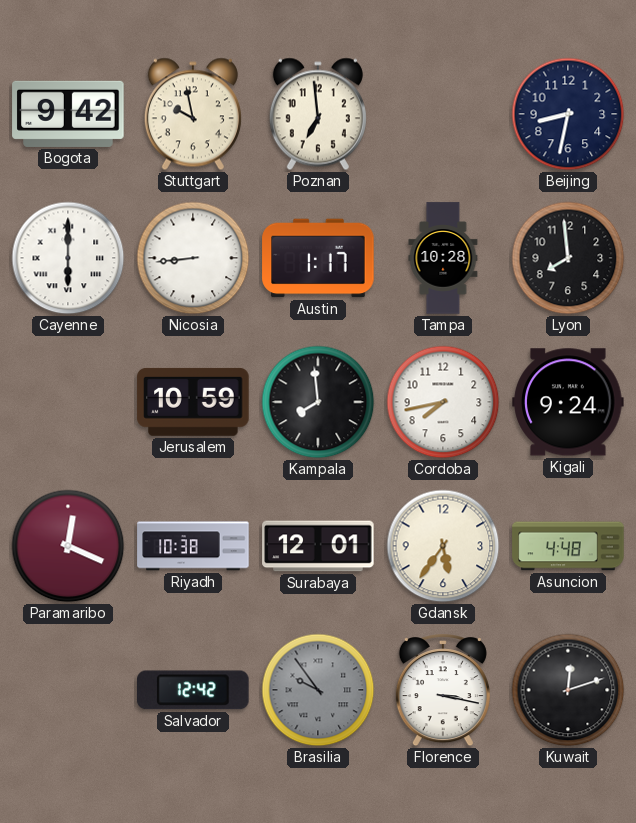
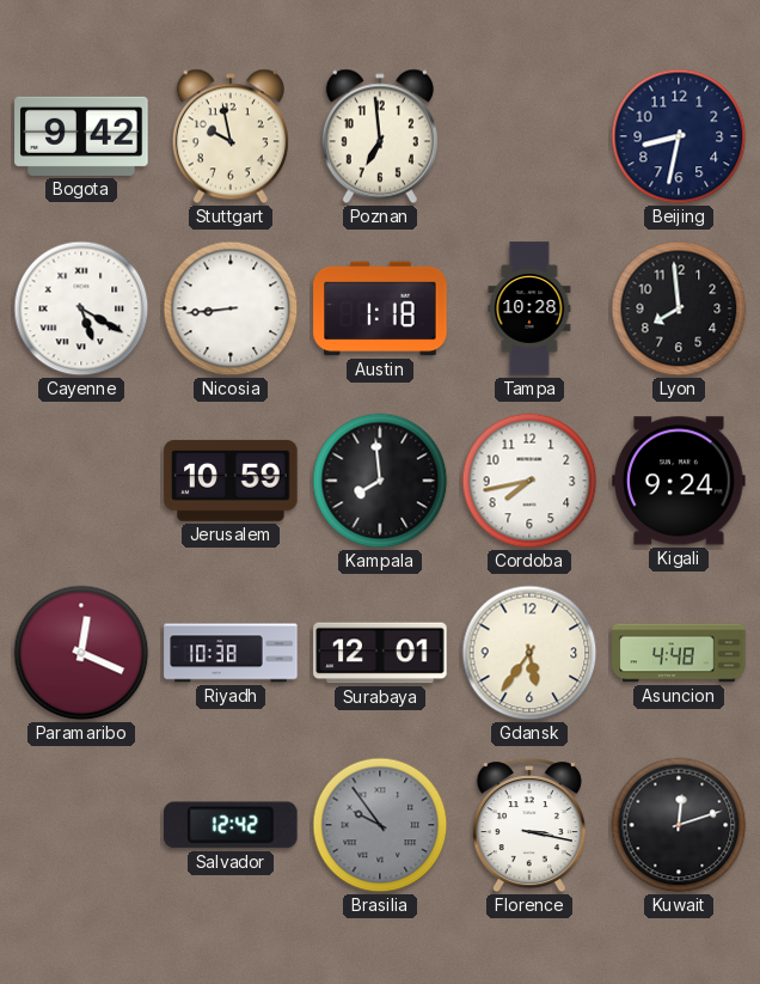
Cayenne: 6:00 -> 5:20 (81, 308)
Austin: 1:17 -> 1:18 (380, 308)
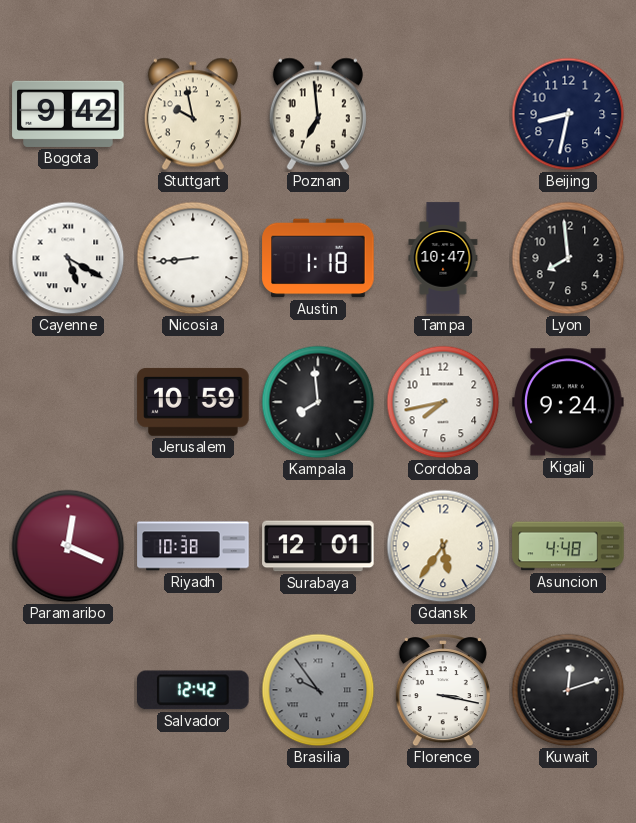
Tampa: 10:28 -> 10:47 (443, 258)
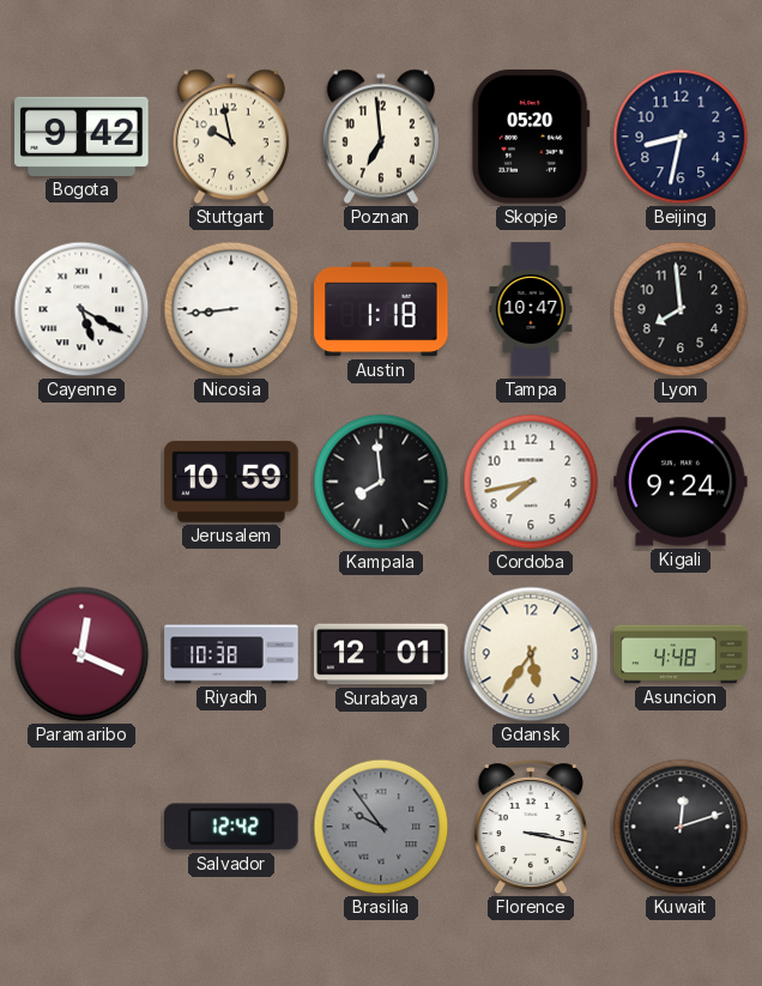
Skopje: none -> 05:20 (531, 137)
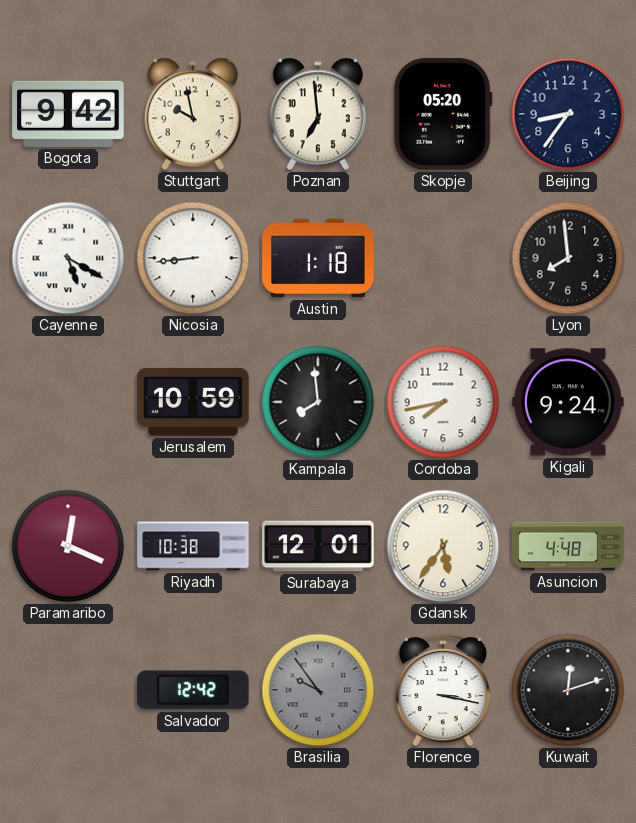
Beijing: 8:32 -> 8:36 (568, 114)
Tampa: 10:47 -> none (531, 309)
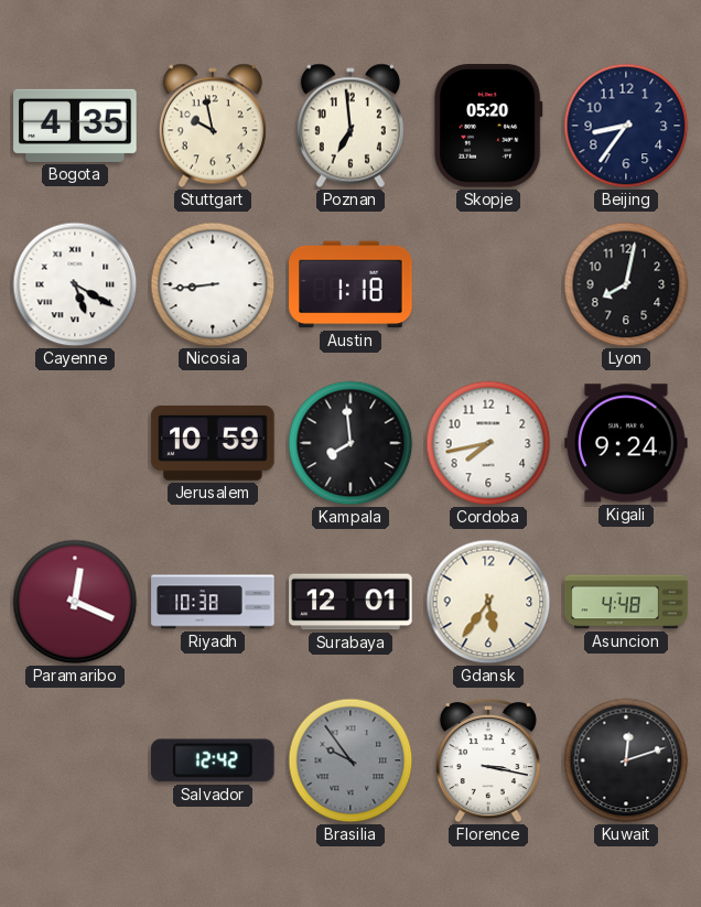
Bogota: 9:42 -> 4:35 (75, 126)
Lyon: 7:59 -> 8:02 (626, 284)
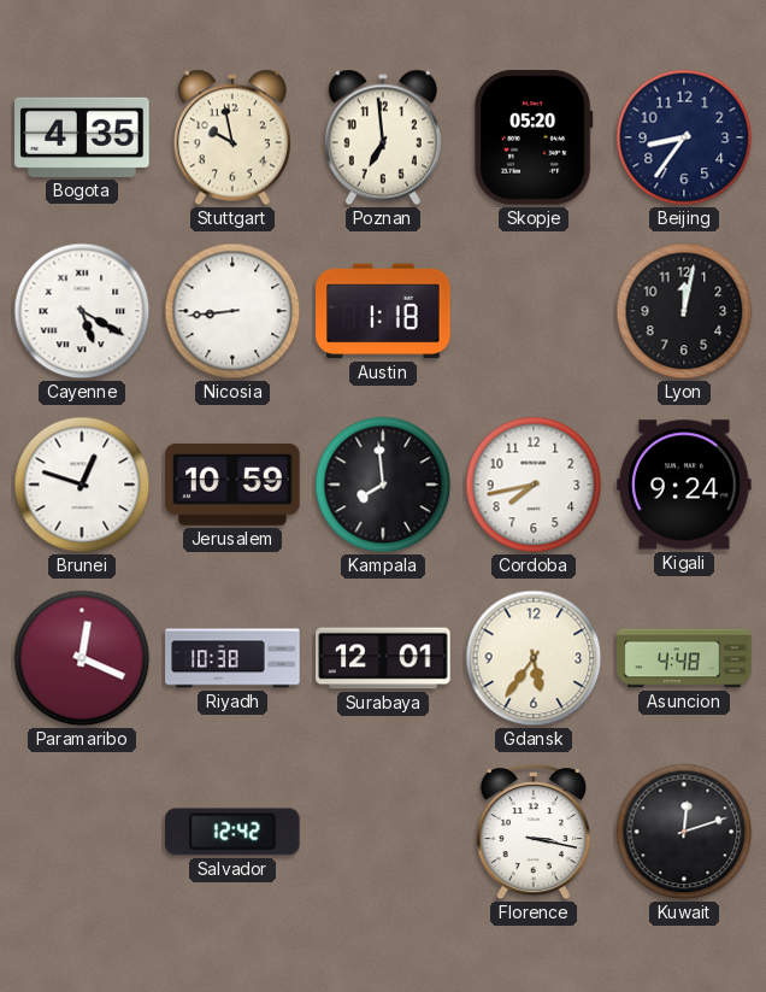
Lyon: 8:02 -> 12:02 (684, 311)
Brunei: none -> 12:48 (82, 485)
Brasilia: 9:54 -> none (350, 760)
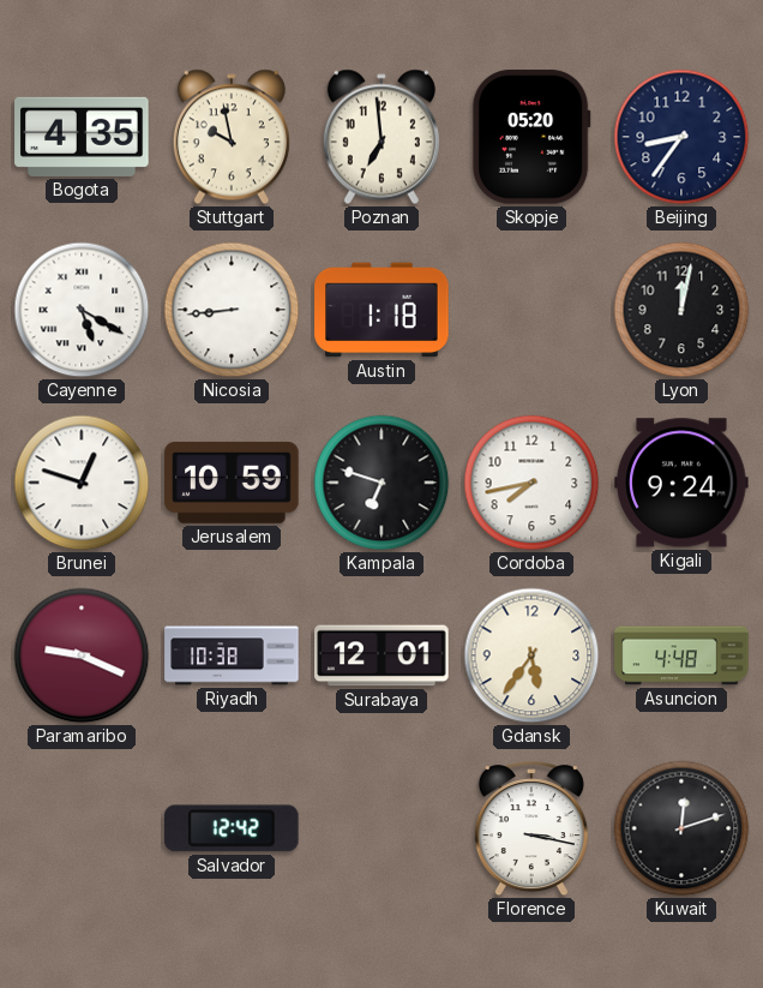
Kampala: 7:59 -> 6:48 (381, 483)
Paramaribo: 12:19 -> 9:19 (82, 655)
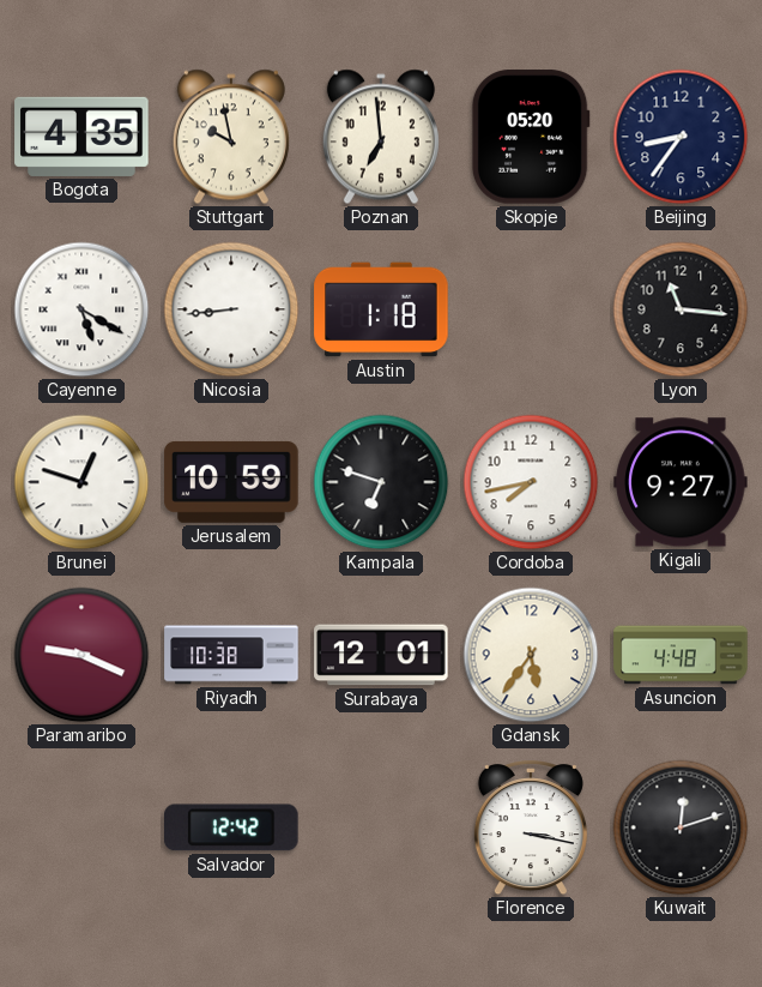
Lyon: 12:02 -> 11:16 (681, 309)
Kigali: 9:24 -> 9:27 (681, 482)
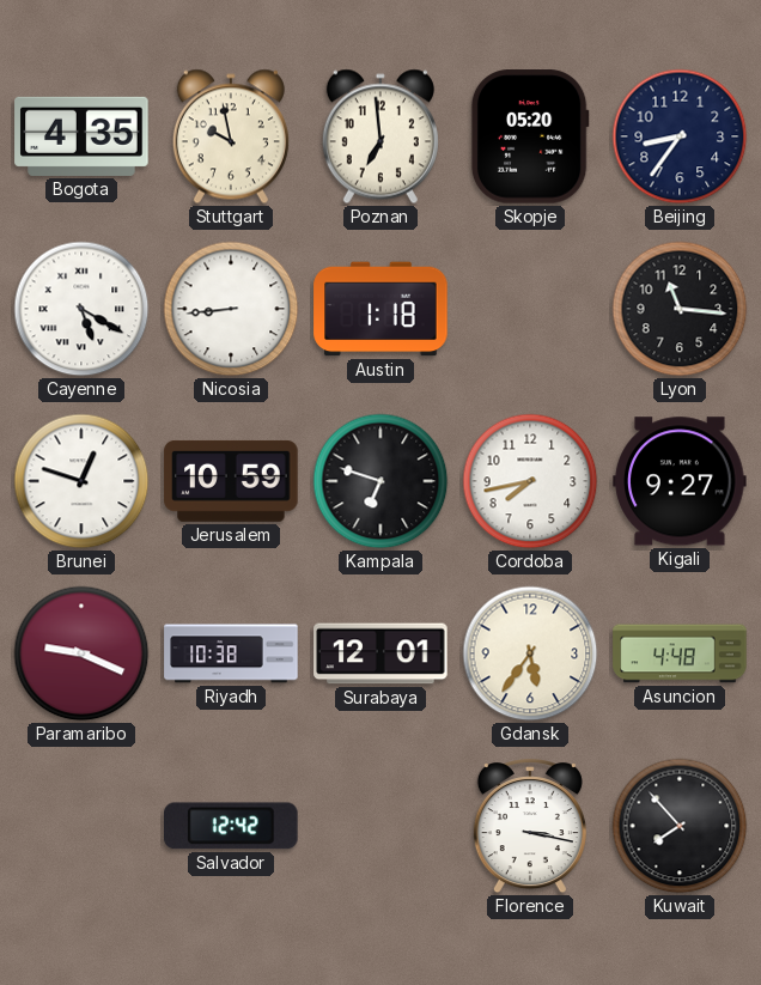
Kuwait: 12:12 -> 7:53 (680, 826)
